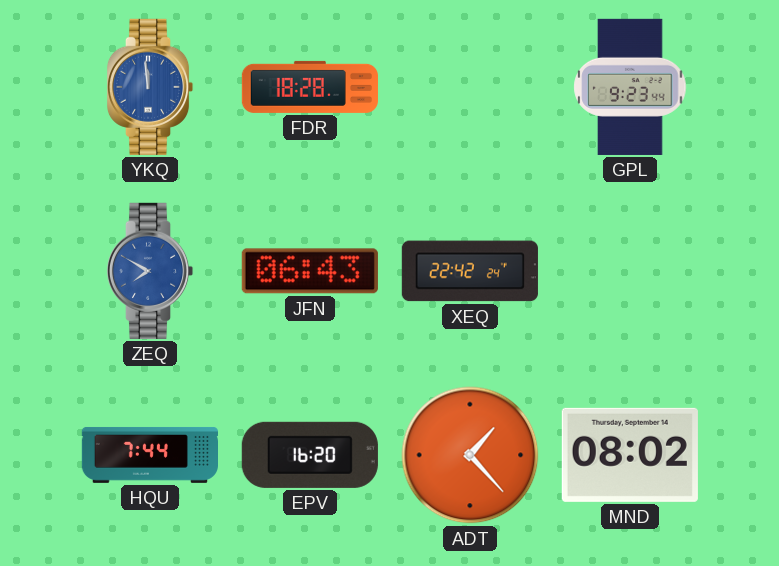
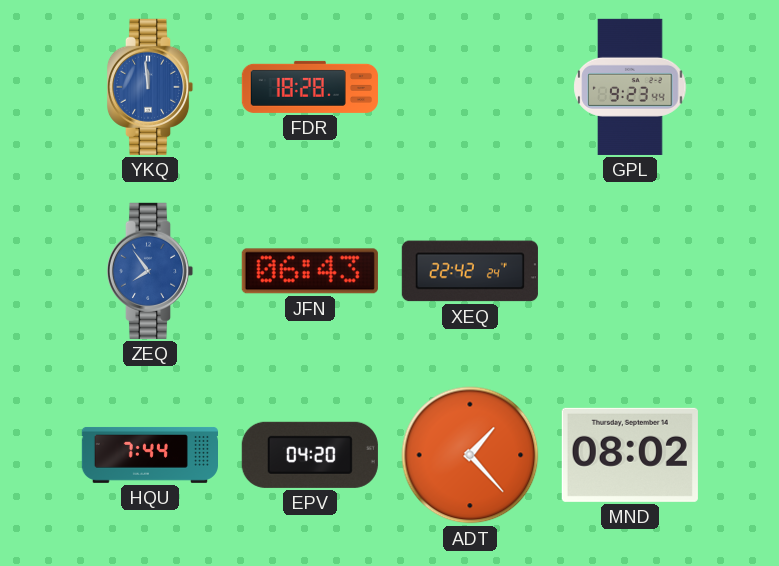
ZEQ: 7:50 -> 7:54 (150, 271)
EPV: 16:20 -> 04:20 (310, 455)
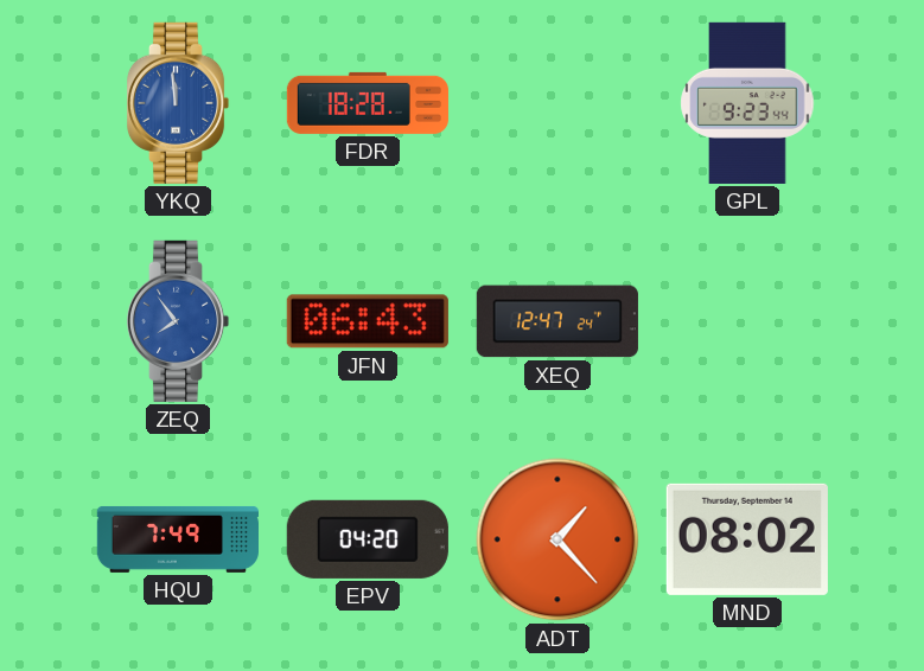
XEQ: 22:42 -> 12:47 (557, 321)
HQU: 7:44 -> 7:49 (177, 539)
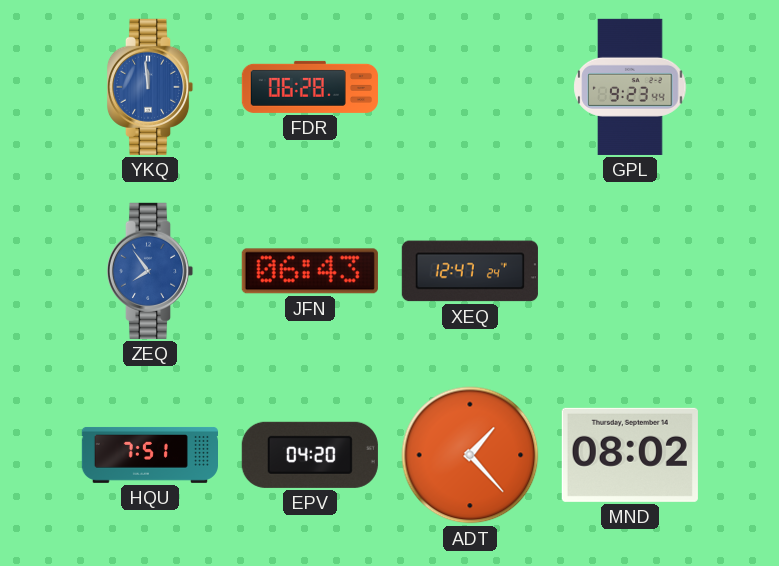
FDR: 18:28 -> 06:28 (310, 87)
HQU: 7:49 -> 7:51 (149, 455)
